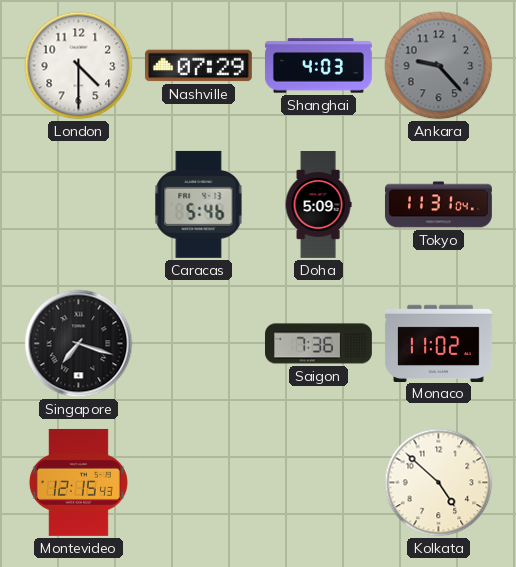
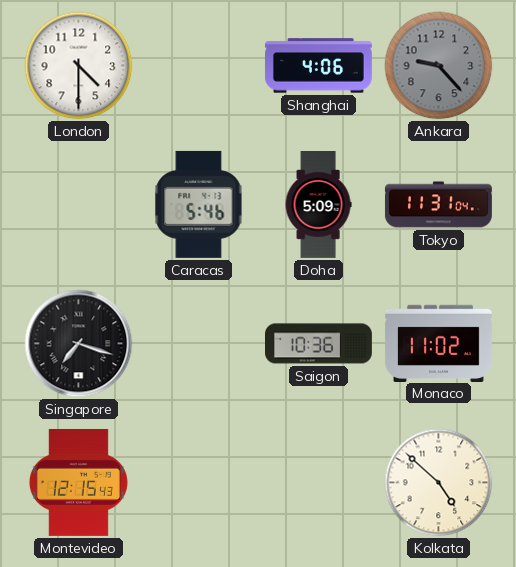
Nashville: 07:29 -> none (198, 66)
Shanghai: 4:03 -> 4:06 (318, 66)
Saigon: 7:36 -> 10:36 (319, 344)
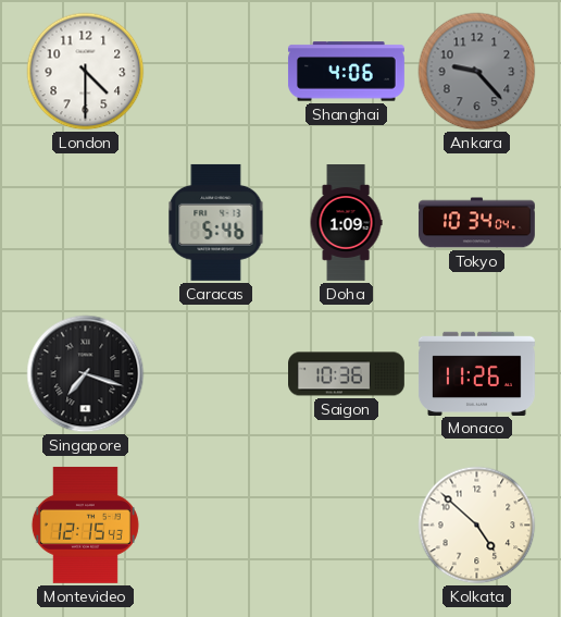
Doha: 5:09 -> 1:09 (346, 223)
Tokyo: 11:31 -> 10:34 (477, 223)
Monaco: 11:02 -> 11:26 (476, 373)
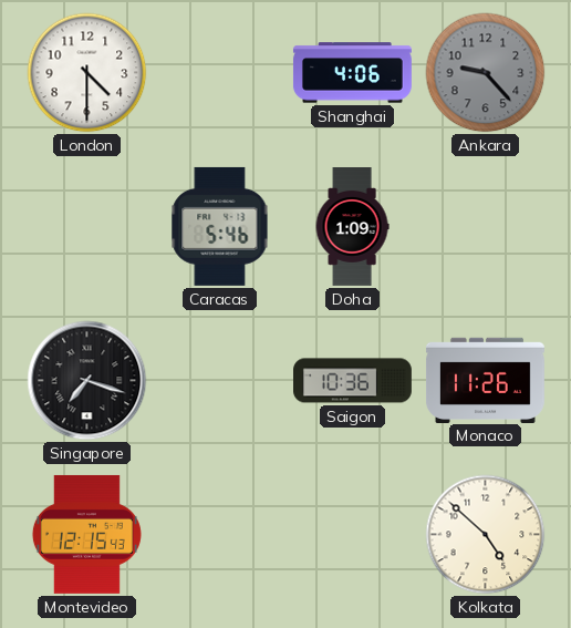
Tokyo: 10:34 -> none (477, 223)
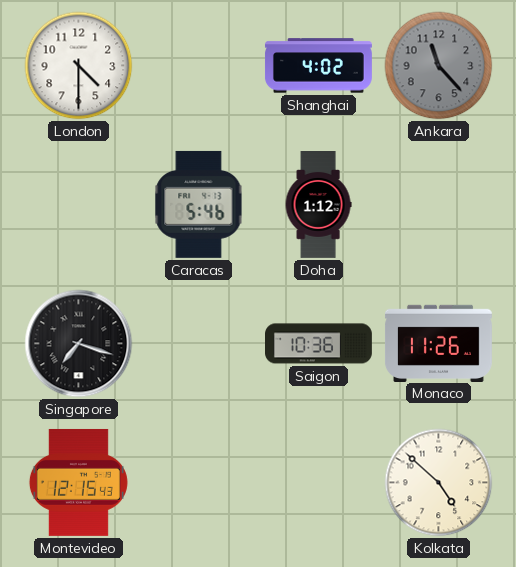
Shanghai: 4:06 -> 4:02 (318, 66)
Ankara: 9:23 -> 11:23 (439, 66)
Doha: 1:09 -> 1:12 (318, 205)
